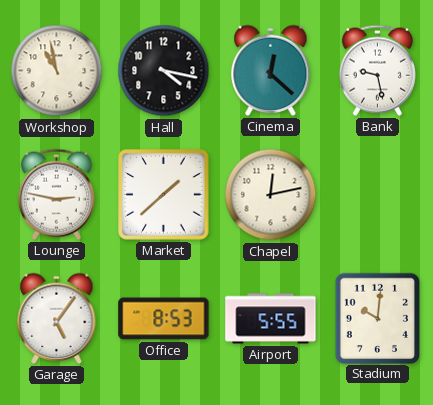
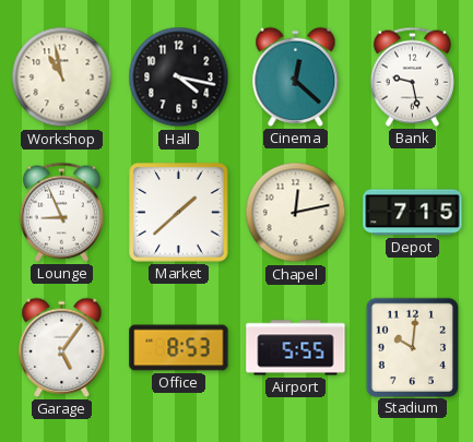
Lounge: 2:47 -> 8:56 (61, 212)
Depot: none -> 7:15 (413, 213)
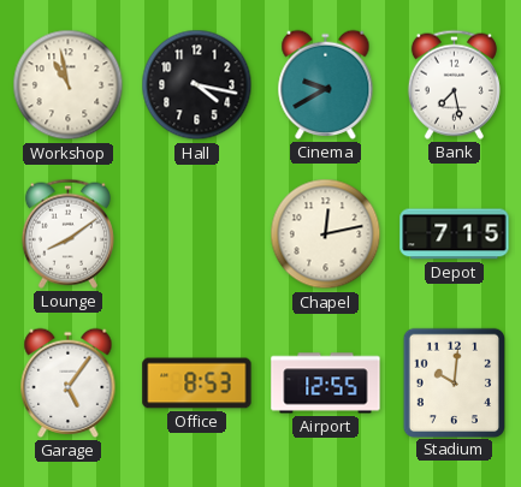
Cinema: 12:22 -> 9:40 (326, 84)
Bank: 9:28 -> 7:28 (454, 84)
Lounge: 8:56 -> 8:09 (67, 233)
Market: 1:38 -> none (179, 213)
Airport: 5:55 -> 12:55 (326, 384)
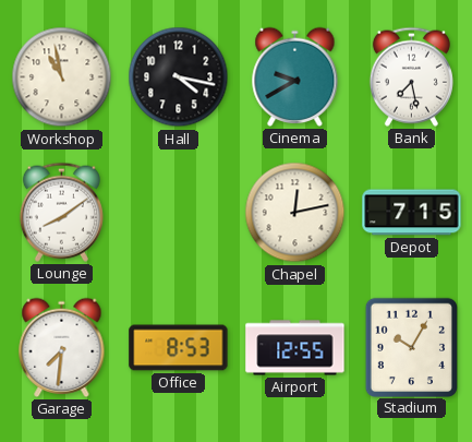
Garage: 5:06 -> 7:31 (62, 347)
Stadium: 10:01 -> 10:05 (411, 347)
